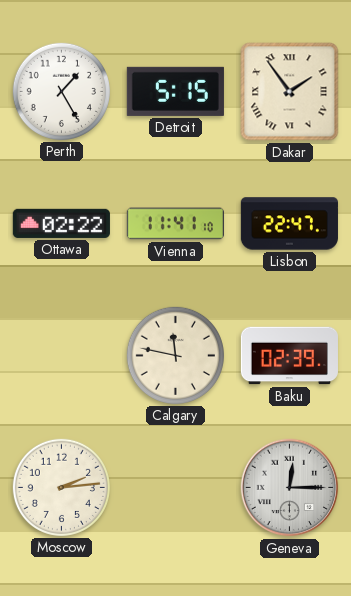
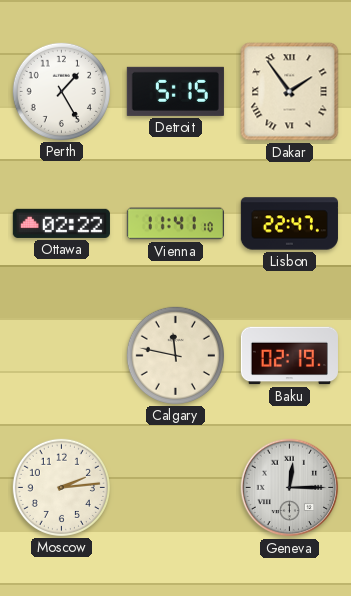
Baku: 02:39 -> 02:19 (289, 356)
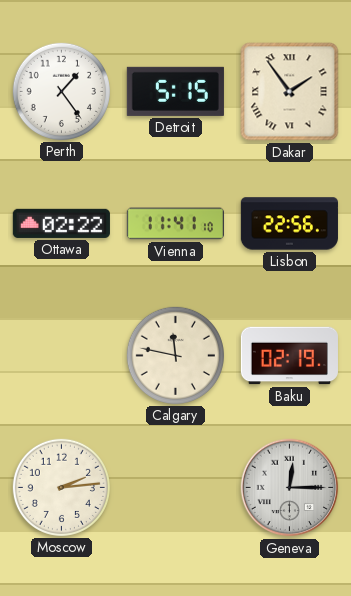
Perth: 1:25 -> 1:24 (61, 91)
Lisbon: 22:47 -> 22:56 (289, 224)
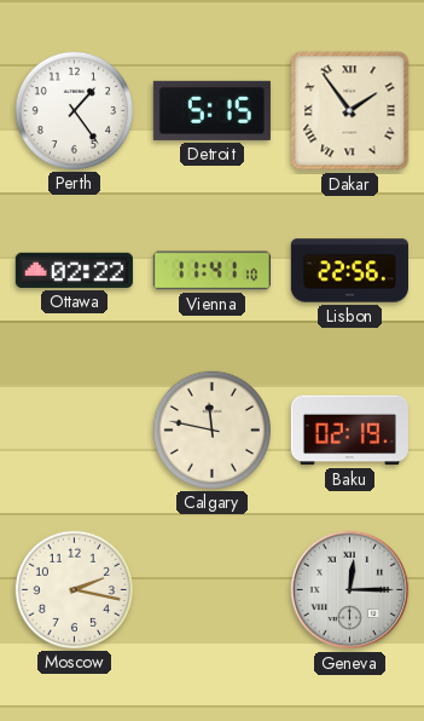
Moscow: 2:14 -> 2:17 (74, 589)
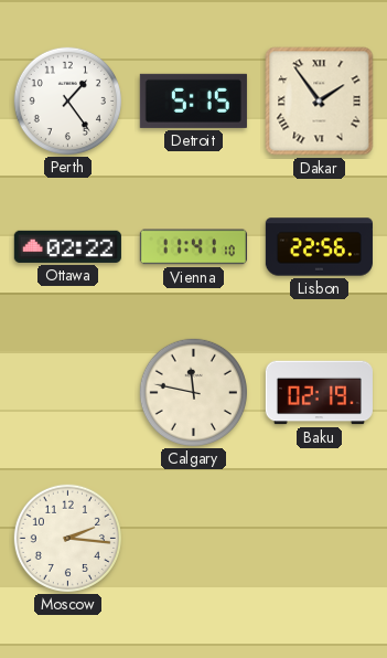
Moscow: 2:17 -> 2:16 (67, 538)
Geneva: 12:15 -> none (350, 590)
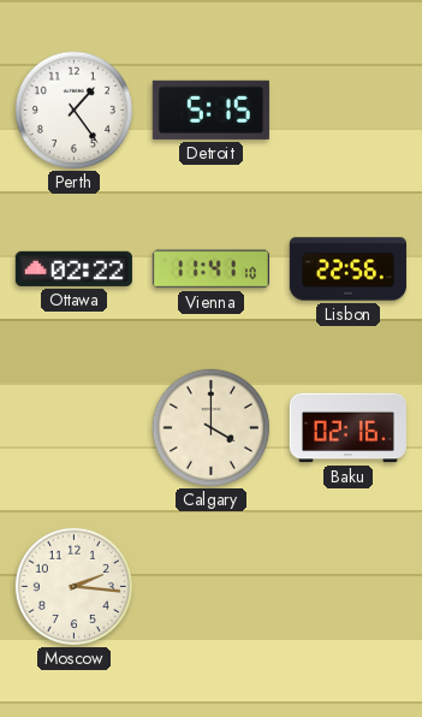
Dakar: 1:54 -> none (320, 102)
Calgary: 11:47 -> 4:00 (210, 427)
Baku: 02:19 -> 02:16 (347, 428)
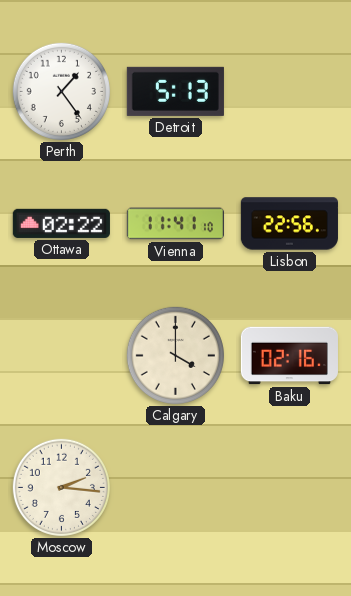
Detroit: 5:15 -> 5:13 (175, 91)
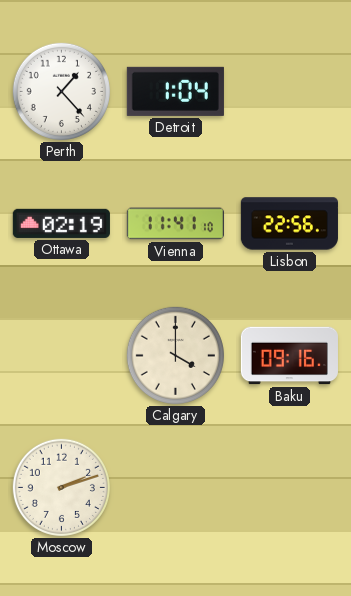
Perth: 1:24 -> 1:23 (61, 91)
Detroit: 5:13 -> 1:04 (175, 91)
Ottawa: 02:22 -> 02:19 (61, 223)
Baku: 02:16 -> 09:16 (289, 356)
Moscow: 2:16 -> 2:12 (61, 487)
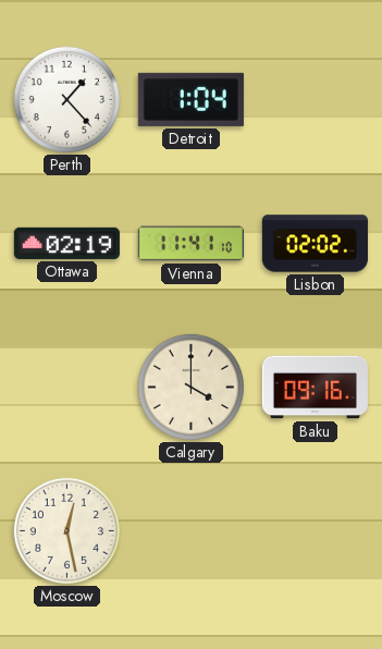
Lisbon: 22:56 -> 02:02 (315, 244)
Moscow: 2:12 -> 12:28 (66, 530)
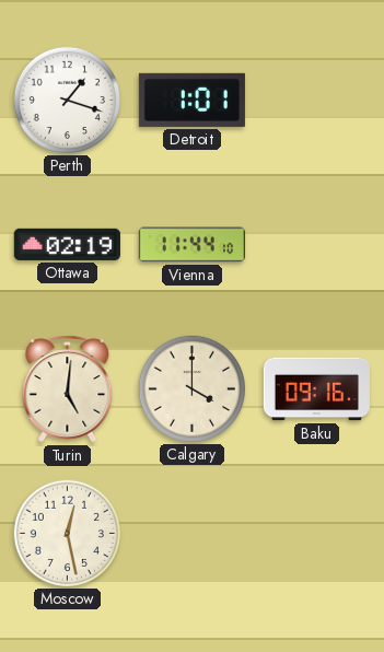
Perth: 1:23 -> 1:18 (67, 100)
Detroit: 1:04 -> 1:01 (191, 100)
Vienna: 11:41 -> 11:44 (191, 245)
Lisbon: 02:02 -> none (315, 244)
Turin: none -> 5:01 (68, 389)
